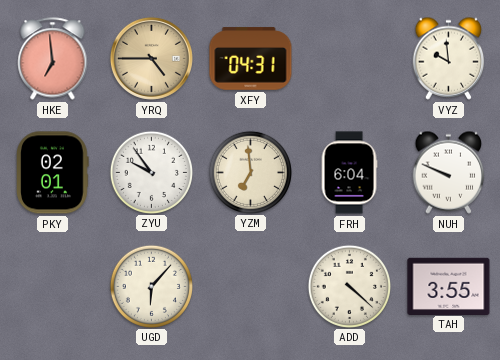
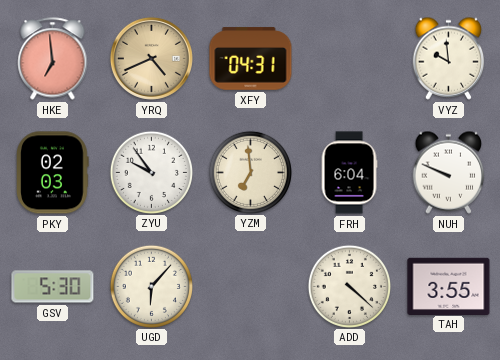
YRQ: 4:45 -> 4:41 (151, 58)
PKY: 02:01 -> 02:03 (53, 173)
GSV: none -> 5:30 (53, 287)
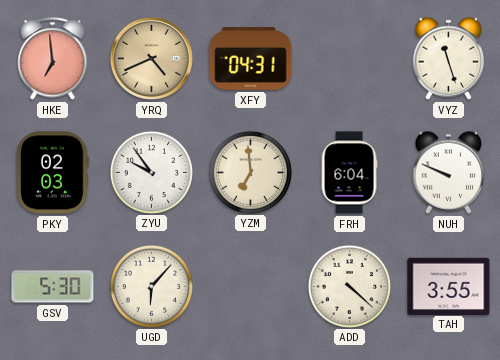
VYZ: 9:59 -> 11:27 (449, 58)
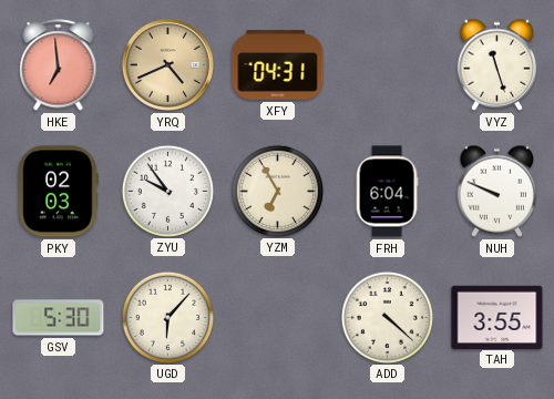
YZM: 6:59 -> 6:55 (277, 191)
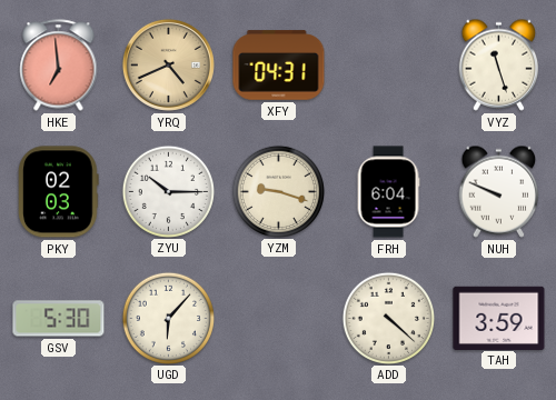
ZYU: 9:54 -> 10:15 (168, 191)
YZM: 6:55 -> 9:18 (278, 191)
TAH: 3:55 -> 3:59 (499, 318)
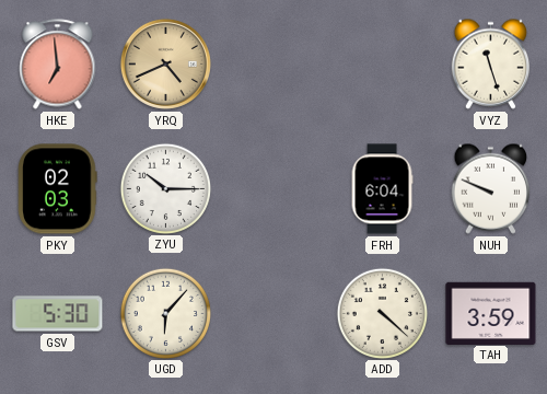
XFY: 04:31 -> none (279, 66)
YZM: 9:18 -> none (278, 191)
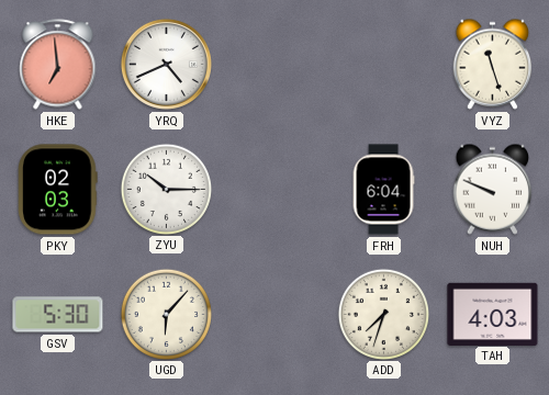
YRQ dial: champagne -> white (166, 64)
ADD: 4:22 -> 7:33 (383, 314)
TAH: 3:59 -> 4:03 (493, 314)
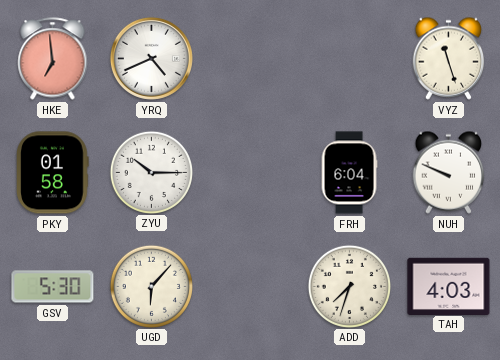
PKY: 02:03 -> 01:58 (53, 173)
